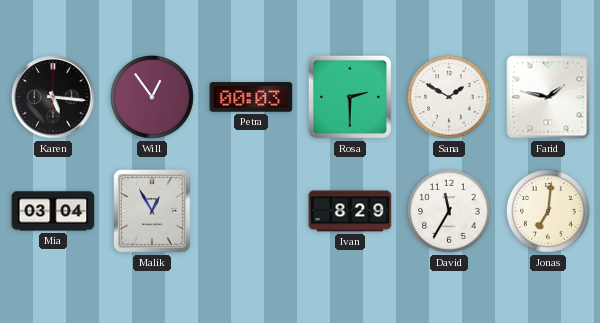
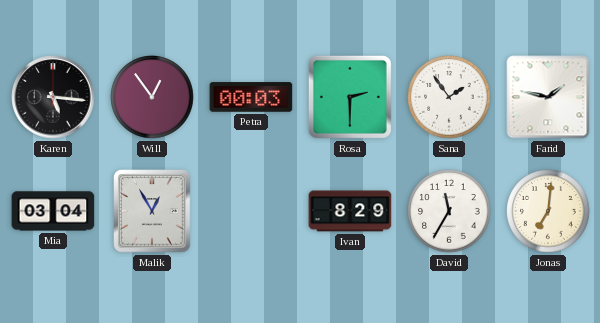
Sana: 1:50 -> 1:54 (449, 97)
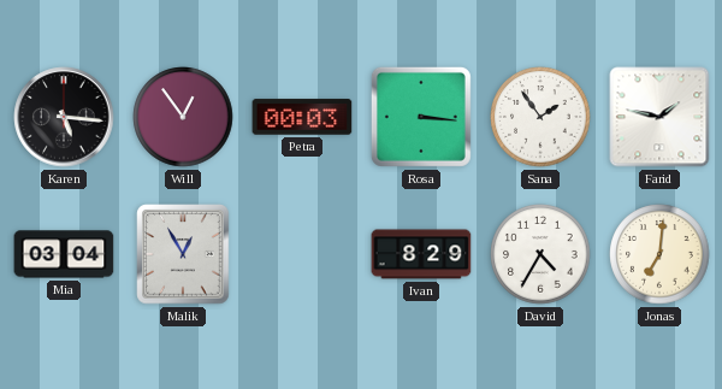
Rosa: 2:30 -> 3:16 (421, 117)
David: 11:35 -> 4:35 (540, 254)
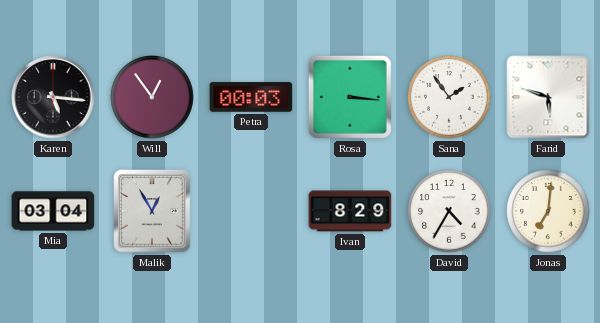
Farid: 1:47 -> 5:48 (548, 97)
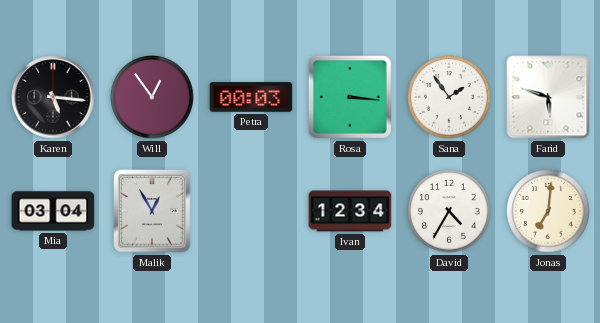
Ivan: 8:29 -> 12:34 (350, 211)
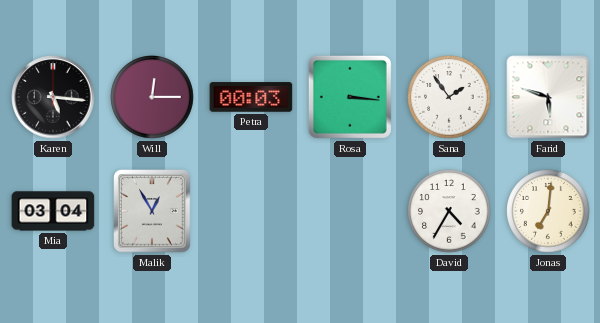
Will: 12:54 -> 12:15 (152, 97)
Ivan: 12:34 -> none (350, 211)
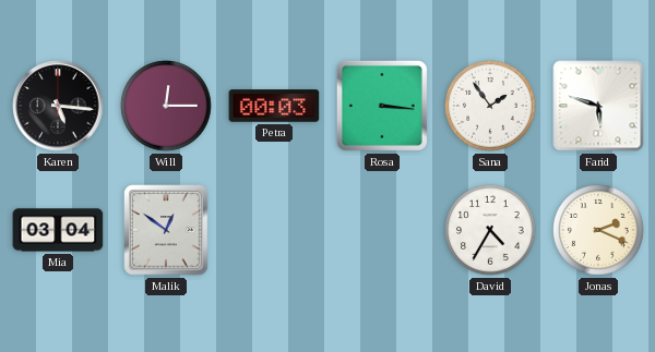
Malik: 12:55 -> 12:51 (166, 230)
Jonas: 7:01 -> 2:19 (598, 230)
